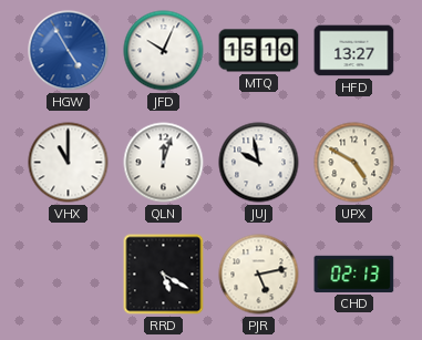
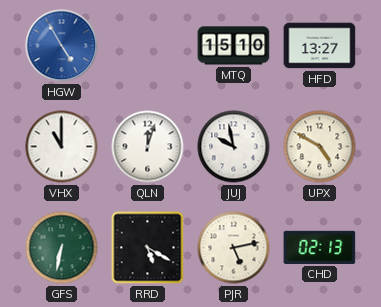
JFD: 10:04 -> none (164, 51)
GFS: none -> 6:32 (62, 248)
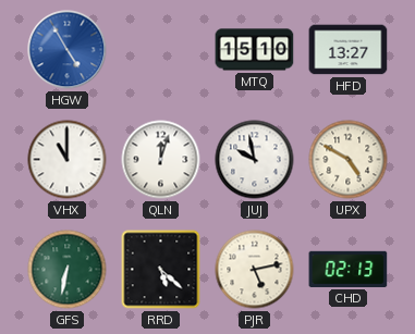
RRD: 5:20 -> 5:22 (161, 270)
